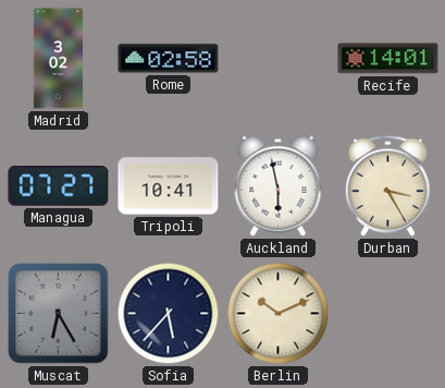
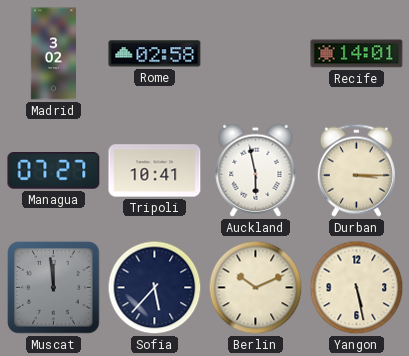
Durban: 3:25 -> 3:15 (356, 170)
Muscat: 6:25 -> 11:59 (54, 288)
Yangon: none -> 5:28 (357, 288)
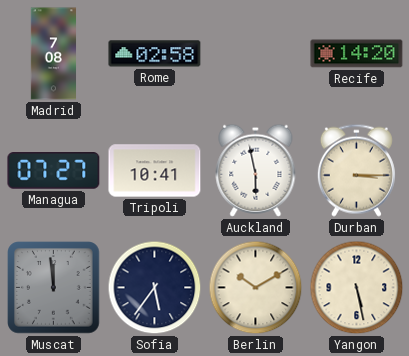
Madrid: 3:02 -> 7:08 (54, 54)
Recife: 14:01 -> 14:20 (357, 54)
Sofia: 5:37 -> 5:36 (155, 288)
Berlin: 10:11 -> 10:10 (256, 288)
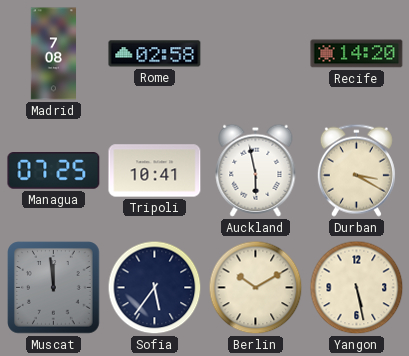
Managua: 07:27 -> 07:25 (54, 171)
Durban: 3:15 -> 3:20 (356, 170)
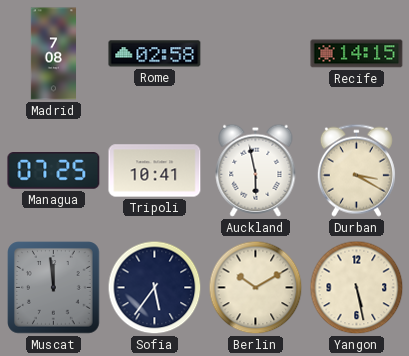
Recife: 14:20 -> 14:15 (357, 54)
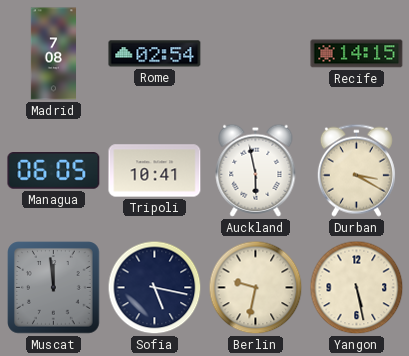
Rome: 02:58 -> 02:54 (155, 54)
Managua: 07:25 -> 06:05 (54, 171)
Sofia: 5:36 -> 5:17 (155, 288)
Berlin: 10:10 -> 9:32 (256, 288)
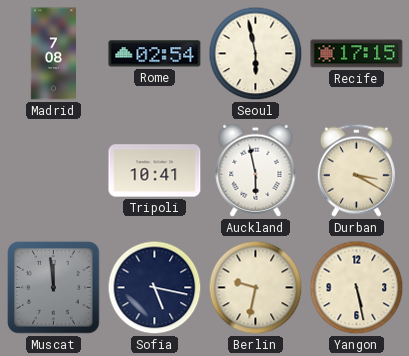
Seoul: none -> 5:58 (256, 54)
Recife: 14:15 -> 17:15 (357, 54)
Managua: 06:05 -> none (54, 171)
